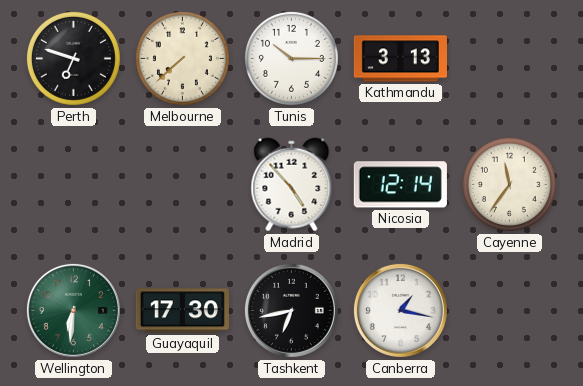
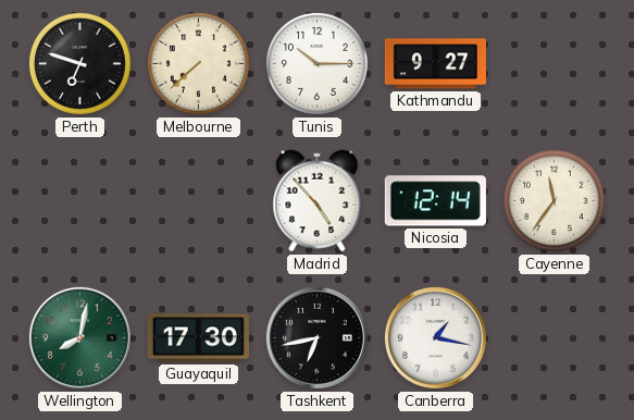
Kathmandu: 3:13 -> 9:27 (435, 64)
Wellington: 6:31 -> 8:02 (79, 337)
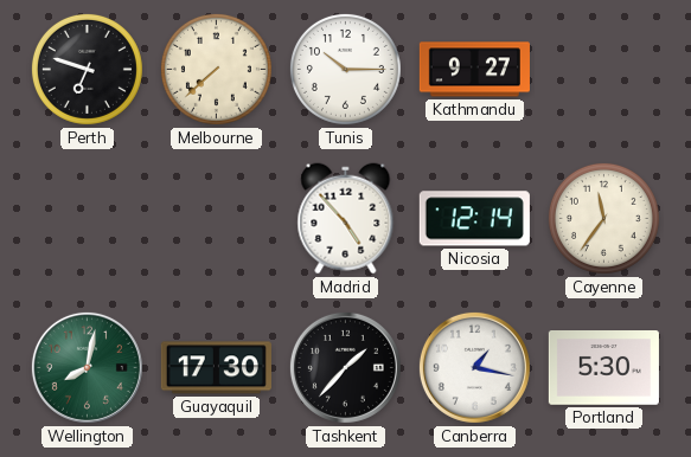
Tashkent: 6:43 -> 1:37 (345, 367)
Portland: none -> 5:30 (603, 368)
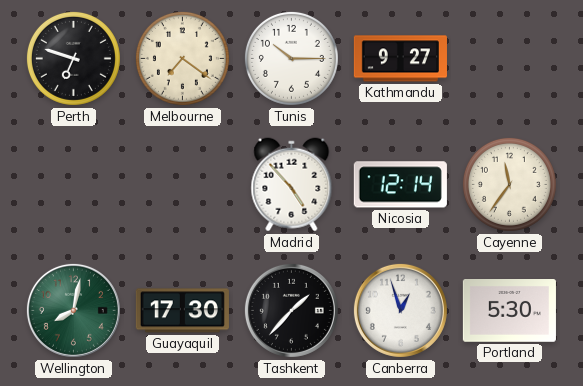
Melbourne: 7:38 -> 7:21 (182, 58)
Canberra: 1:17 -> 12:57 (400, 310)
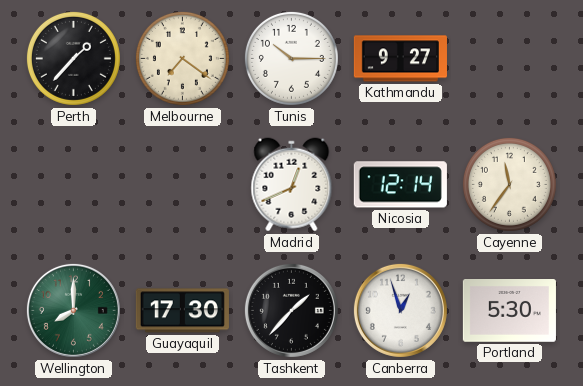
Perth: 6:48 -> 1:37 (73, 58)
Madrid: 4:53 -> 12:41 (292, 185)
Wellington: 8:02 -> 8:00 (73, 310)
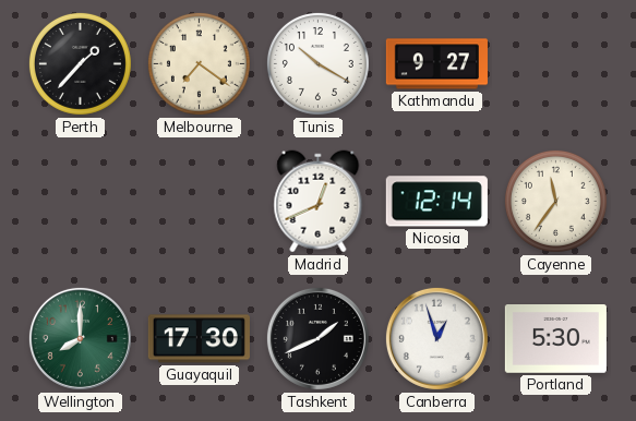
Tunis: 10:15 -> 10:20 (317, 63)
Tashkent: 1:37 -> 1:41 (317, 338)
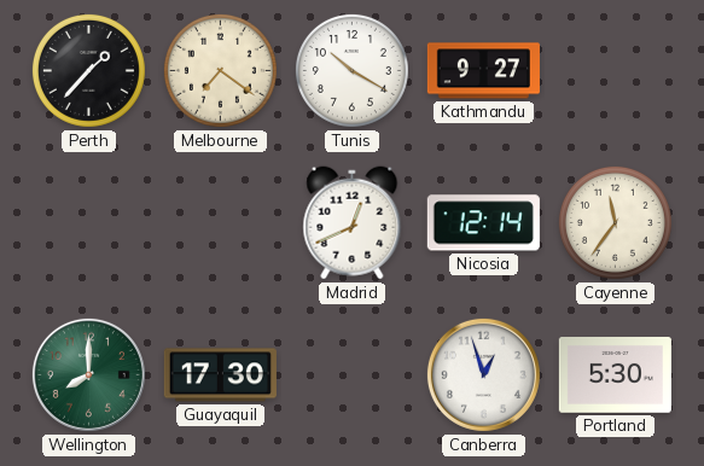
Tashkent: 1:41 -> none (317, 338)
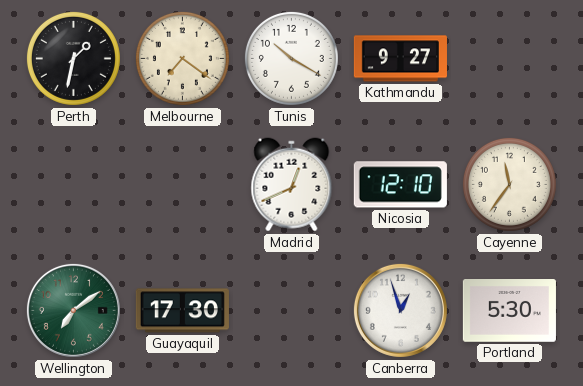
Perth: 1:37 -> 1:32 (73, 58)
Nicosia: 12:14 -> 12:10 (400, 185)
Wellington: 8:00 -> 7:09 (73, 310)
